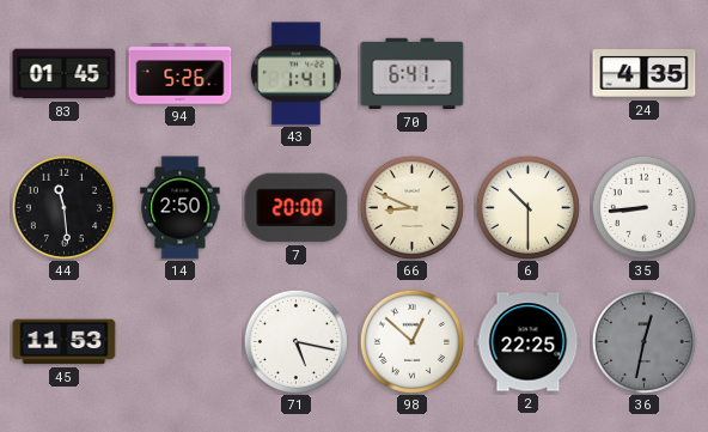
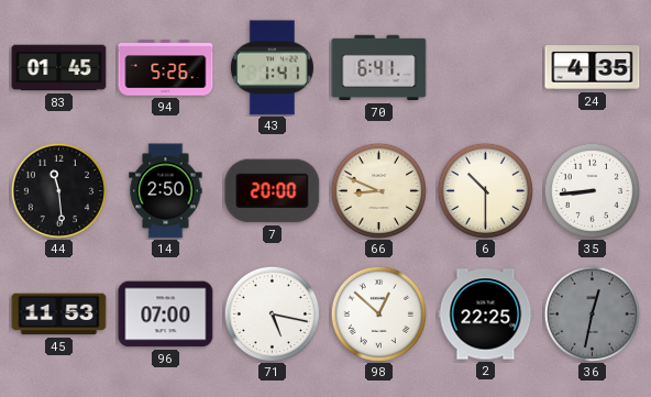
96: none -> 07:00 (166, 315)
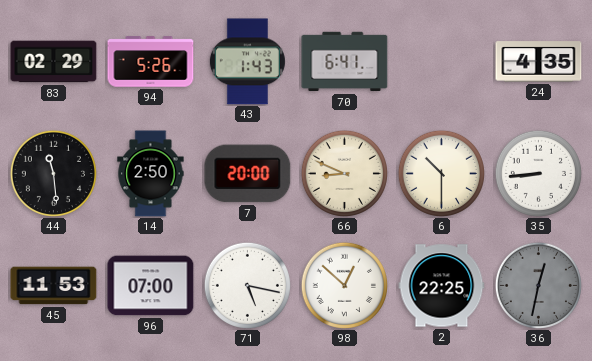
83: 01:45 -> 02:29 (54, 62)
43: 1:41 -> 1:43 (247, 62)
